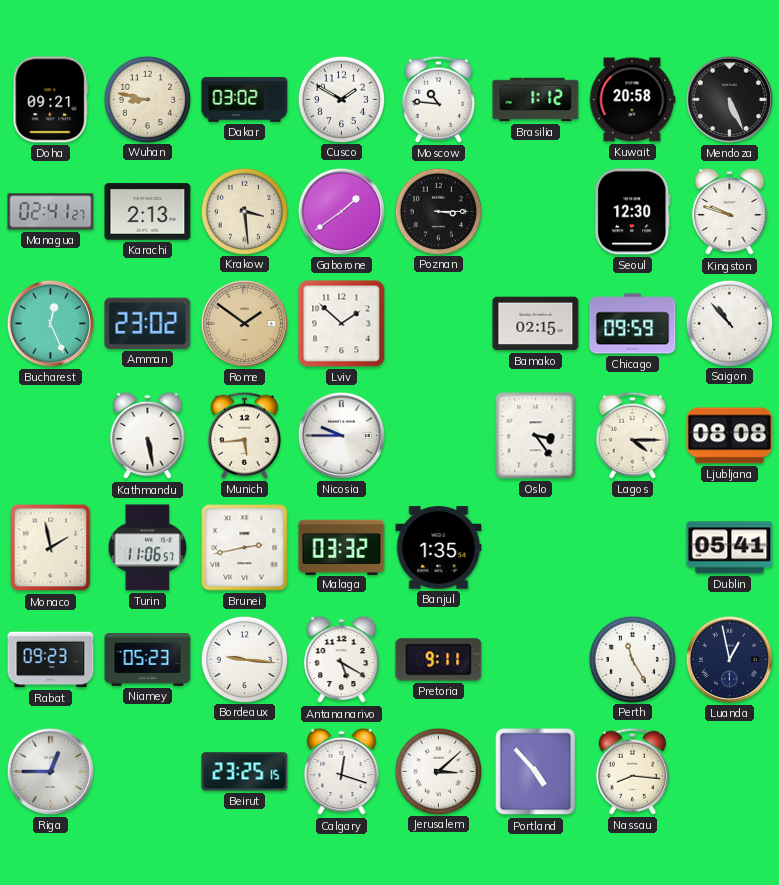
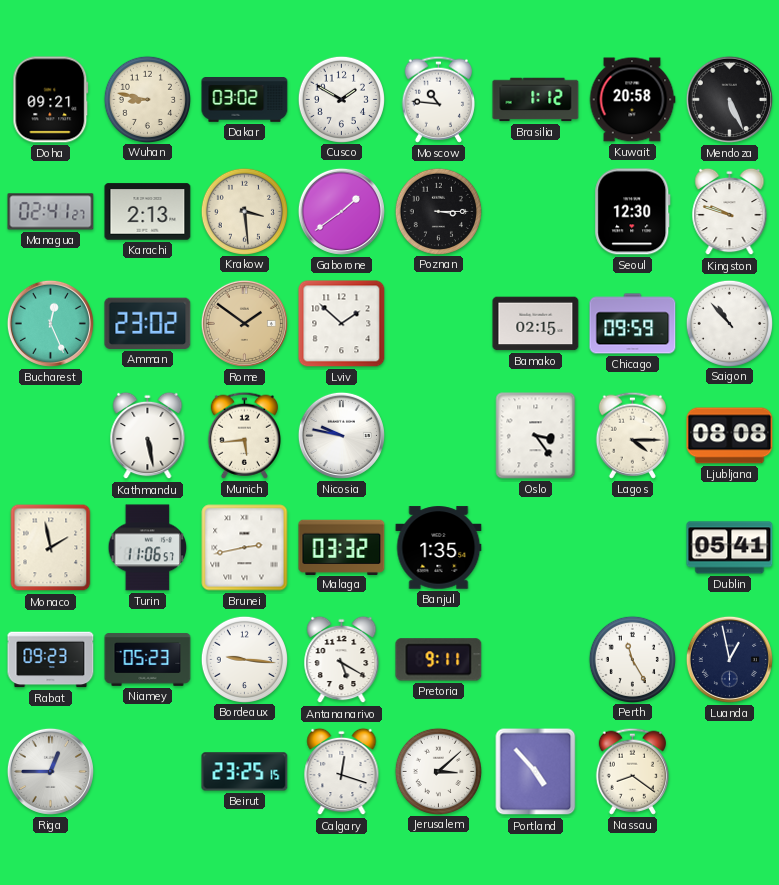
Nicosia: 9:45 -> 9:47 (341, 435)
Nassau: 8:16 -> 8:21 (632, 771)
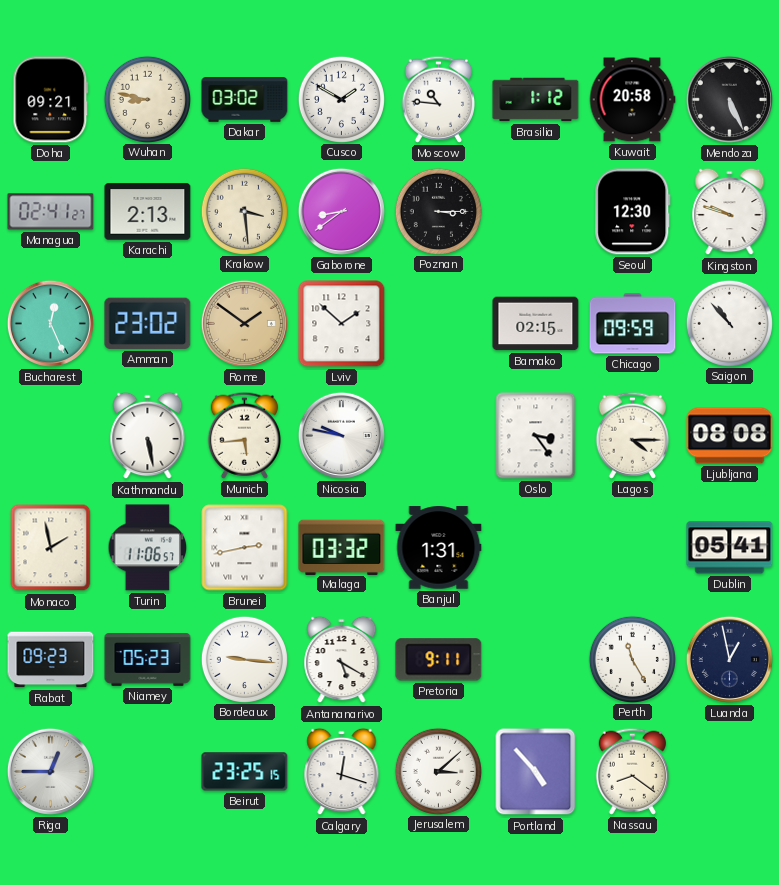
Gaborone: 1:39 -> 8:39 (341, 211)
Banjul: 1:35 -> 1:31 (439, 548)
